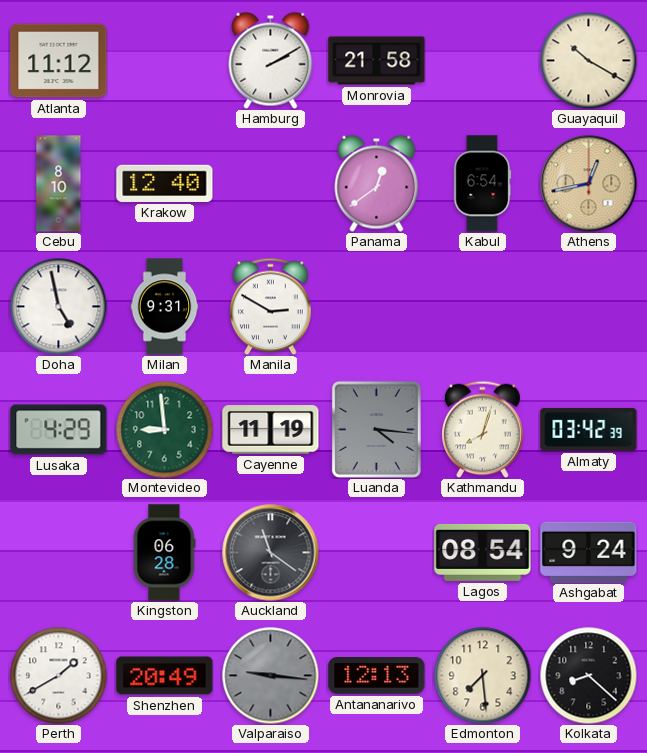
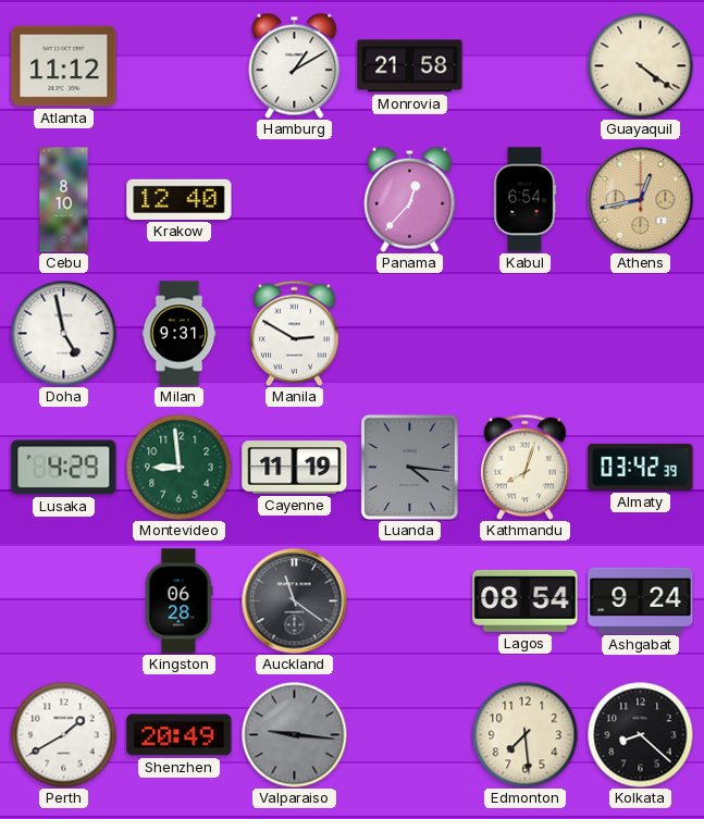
Hamburg: 2:10 -> 1:10 (295, 65)
Guayaquil: 10:20 -> 4:21 (640, 65)
Panama: 12:39 -> 12:37 (410, 199)
Antananarivo: 12:13 -> none (377, 676)
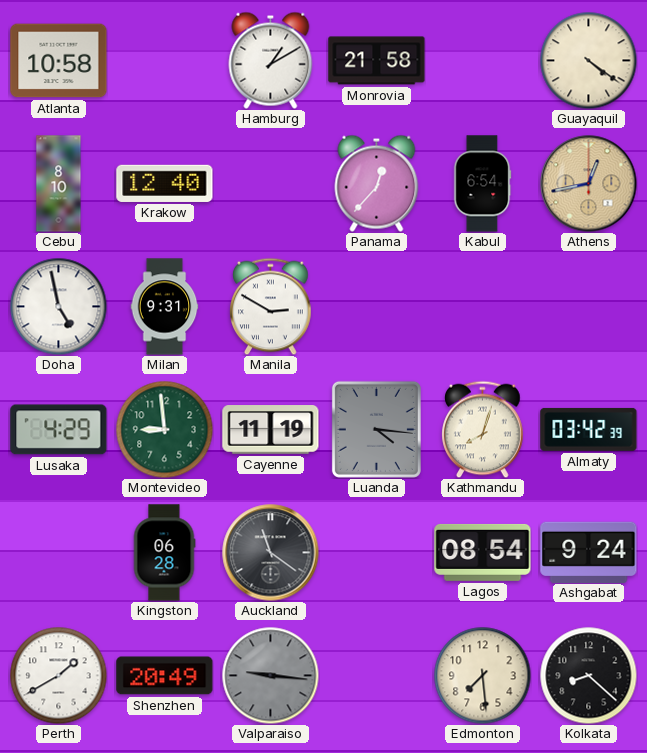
Atlanta: 11:12 -> 10:58 (59, 61)
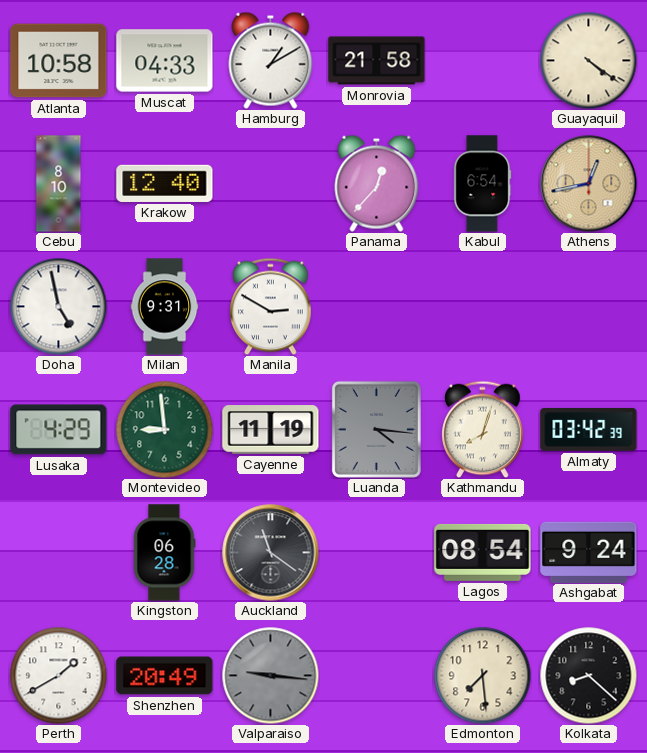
Muscat: none -> 04:33 (165, 61)
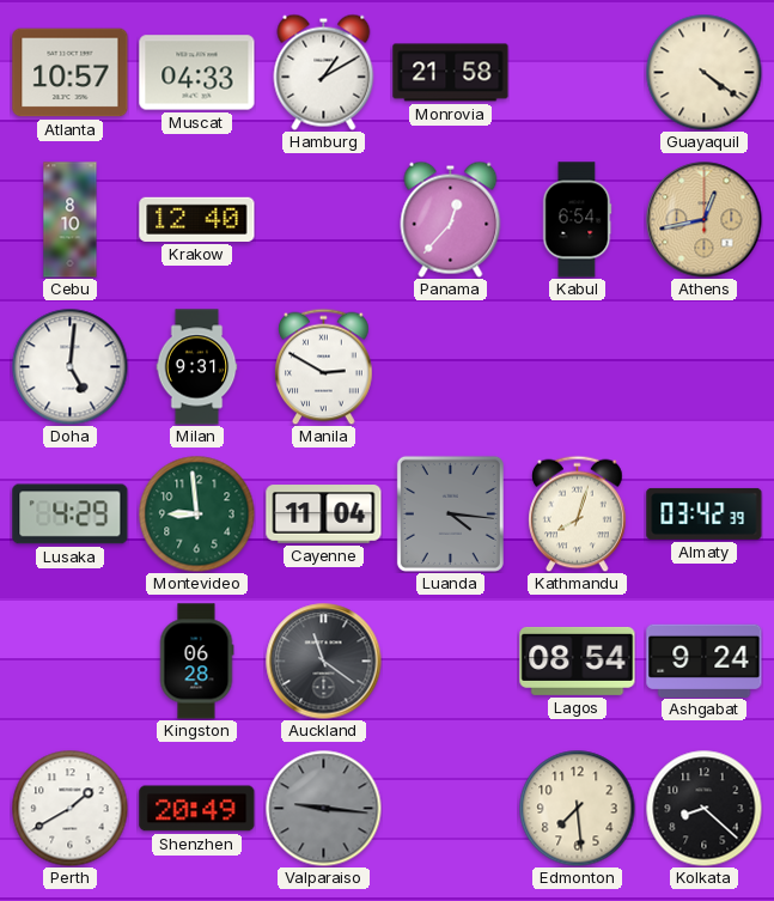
Atlanta: 10:58 -> 10:57 (71, 73)
Doha: 4:58 -> 5:01 (69, 366)
Cayenne: 11:19 -> 11:04 (324, 515)
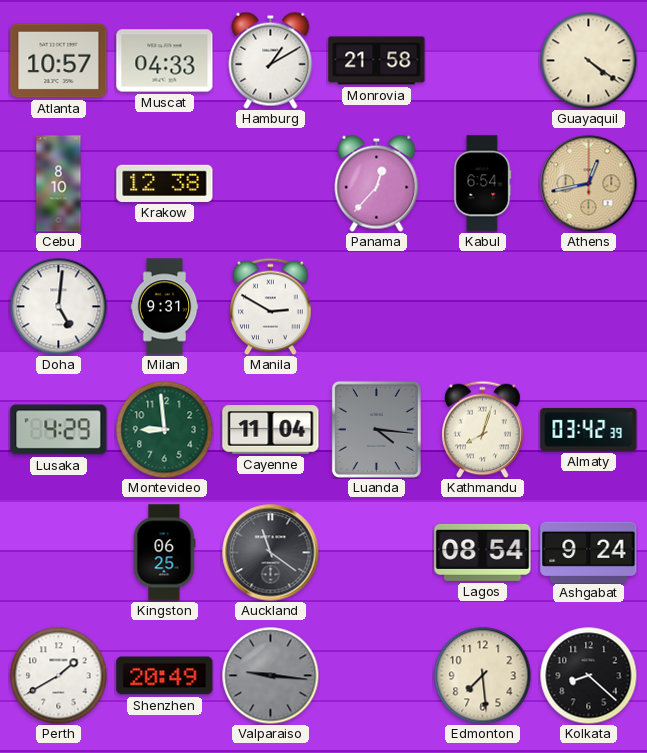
Krakow: 12:40 -> 12:38 (165, 183)
Kingston: 06:28 -> 06:25 (164, 553)
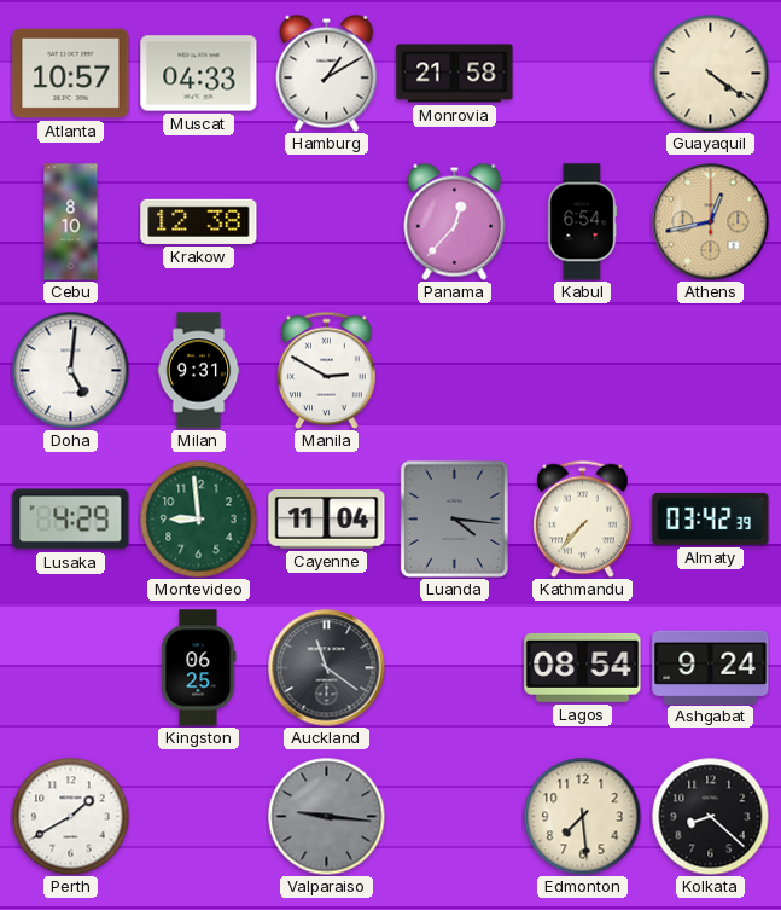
Kathmandu: 8:03 -> 7:37 (583, 518)
Shenzhen: 20:49 -> none (165, 676)
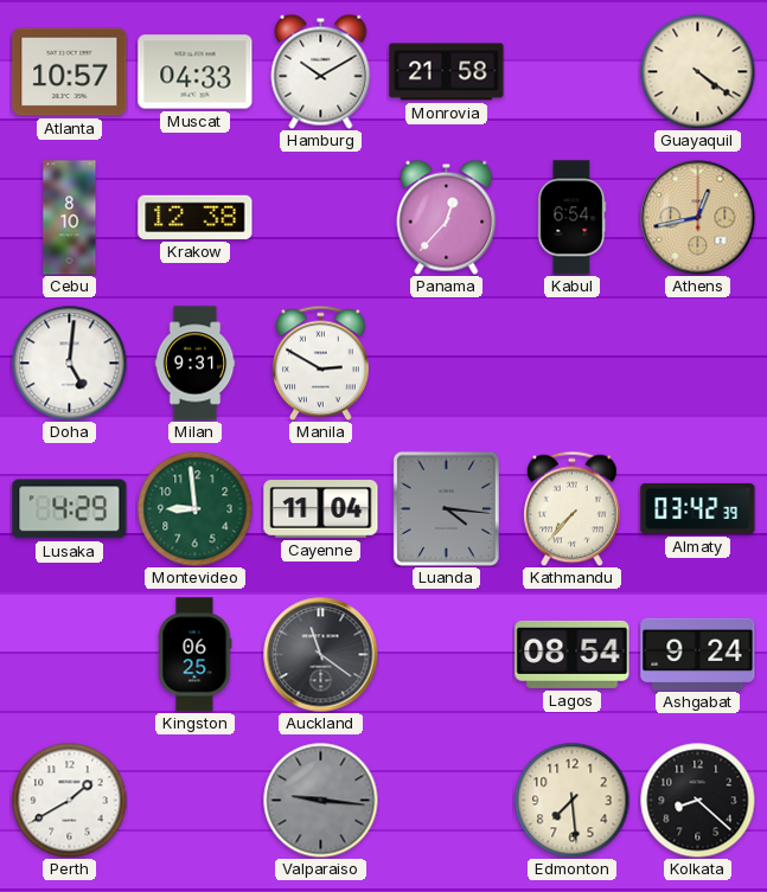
Hamburg: 1:10 -> 10:10 (321, 71)
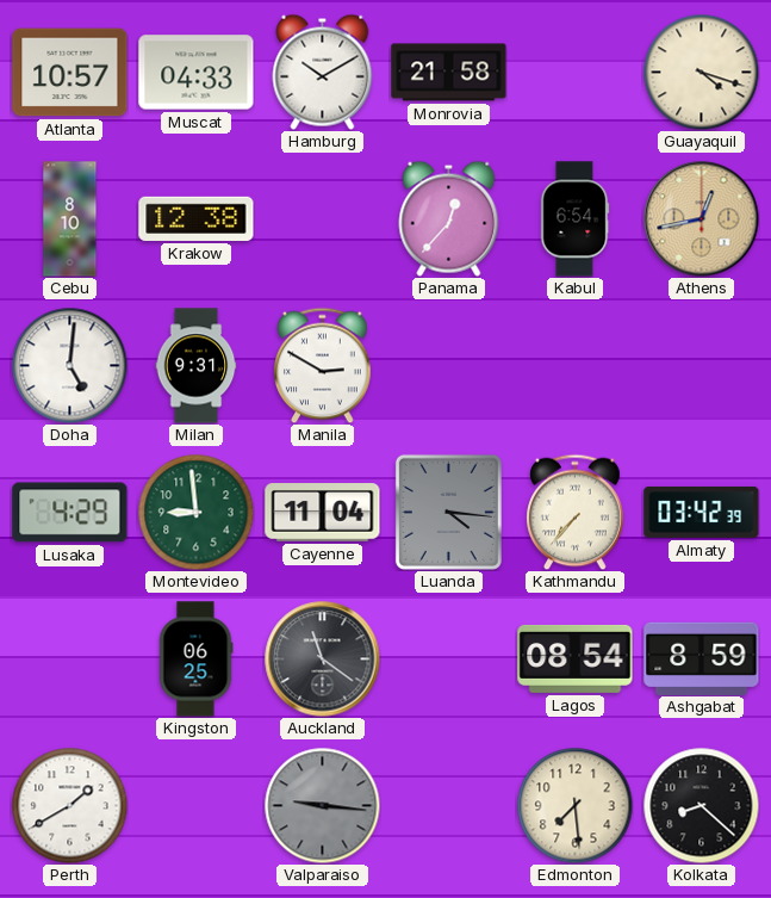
Guayaquil: 4:21 -> 4:18 (701, 72)
Ashgabat: 9:24 -> 8:59 (702, 658)
